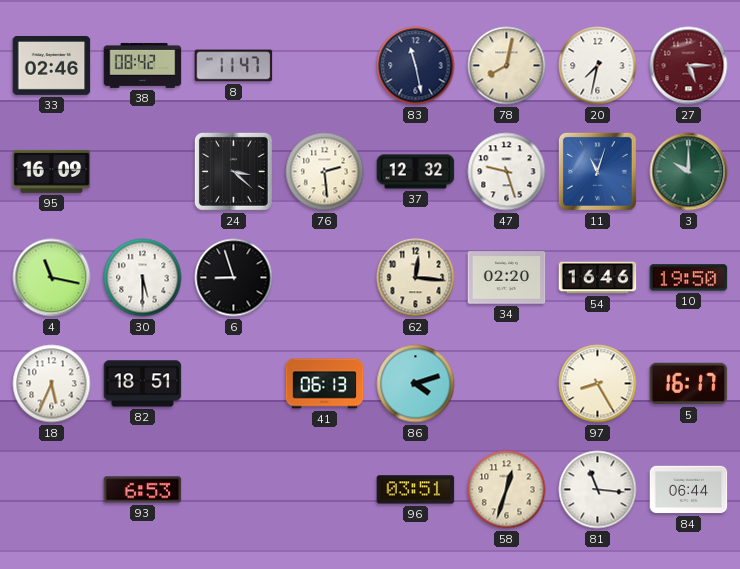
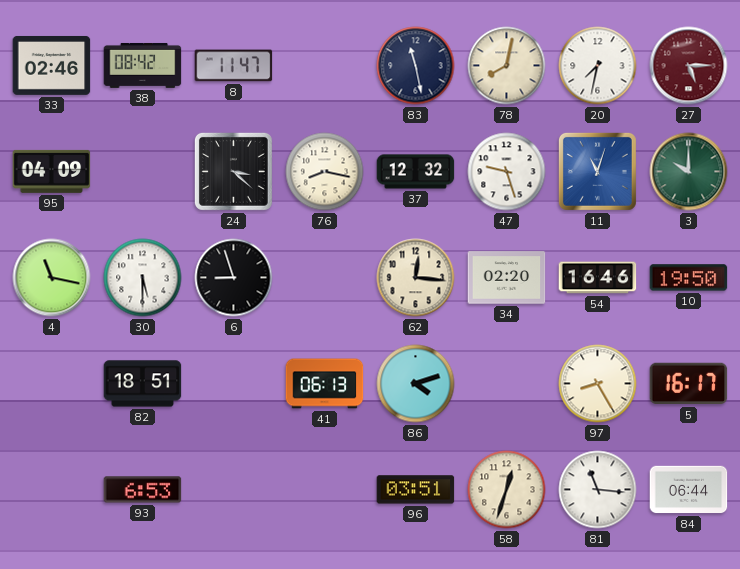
95: 16:09 -> 04:09 (52, 171)
76: 2:29 -> 8:17 (325, 172)
18: 5:34 -> none (52, 384)
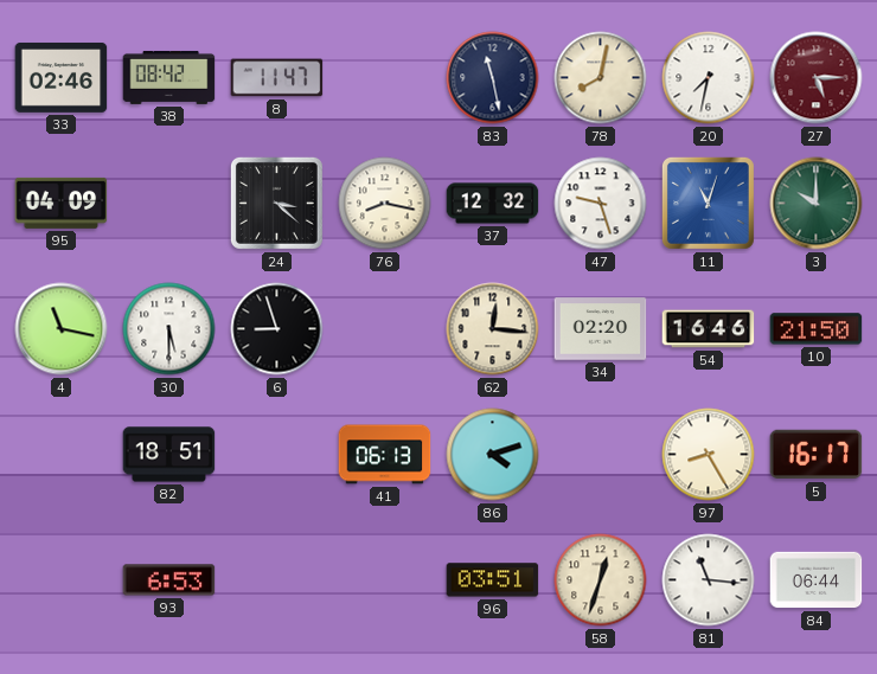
10: 19:50 -> 21:50 (817, 329)
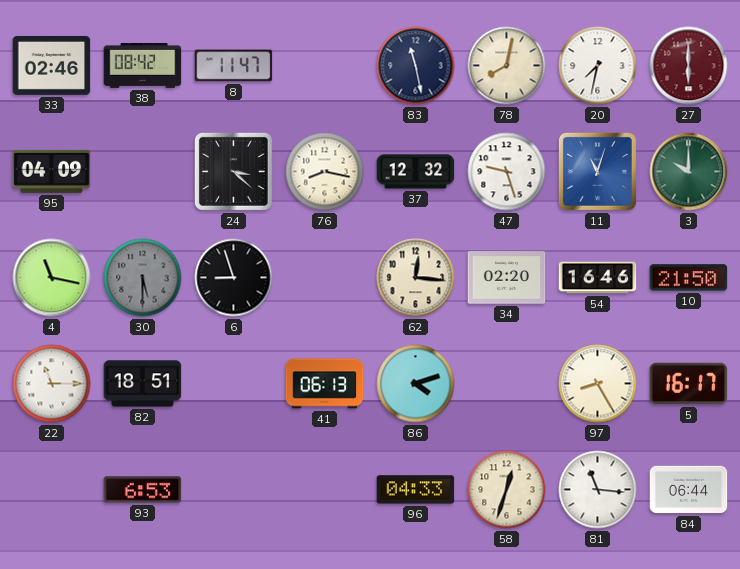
27: 5:15 -> 6:00 (689, 66)
30 dial: white -> grey (143, 278)
22: none -> 11:15 (52, 384)
96: 03:51 -> 04:33 (416, 490)
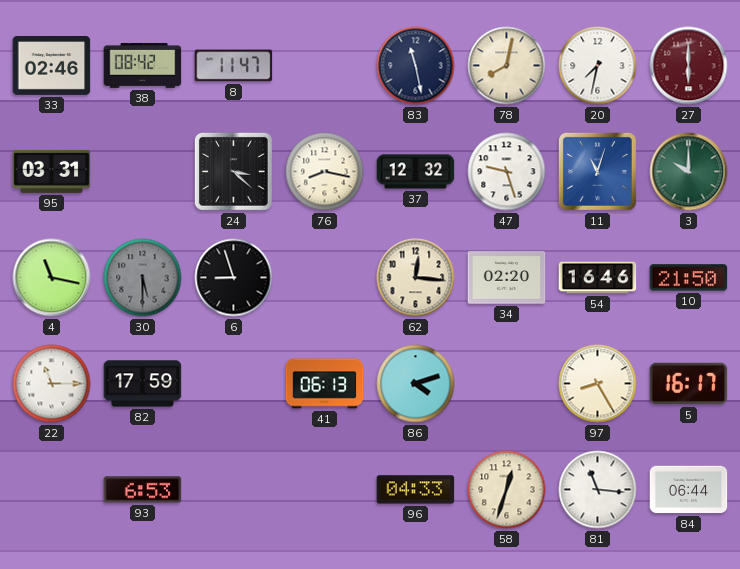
95: 04:09 -> 03:31 (52, 171)
82: 18:51 -> 17:59 (143, 384)
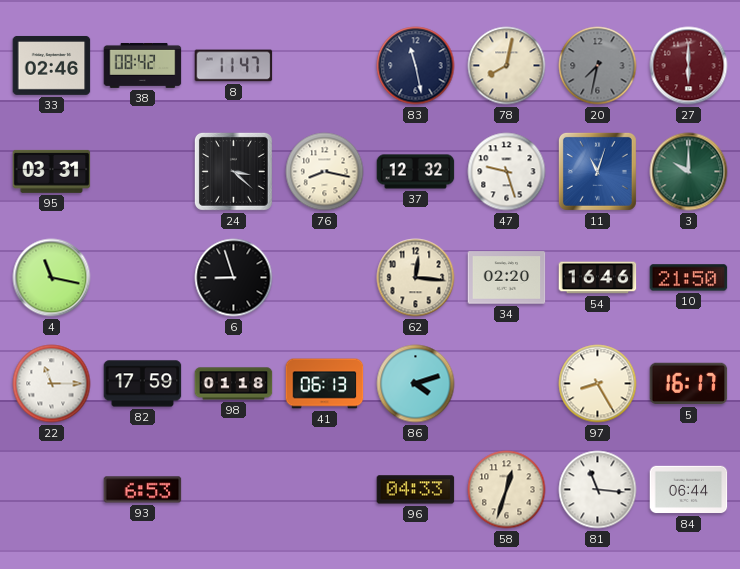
20 dial: white -> grey (598, 66)
30: 5:30 -> none (143, 278)
98: none -> 01:18 (234, 384)
